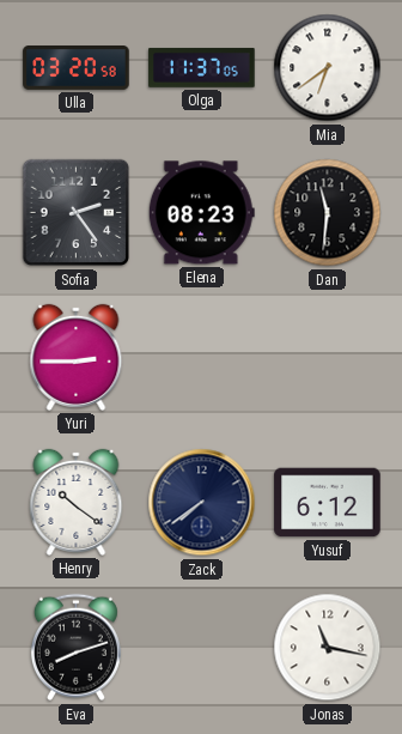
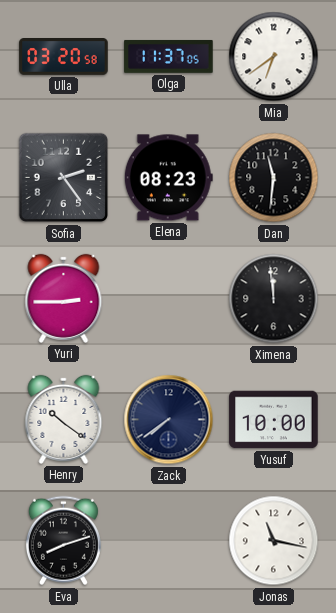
Ximena: none -> 11:59 (274, 299)
Yusuf: 6:12 -> 10:00 (274, 420)
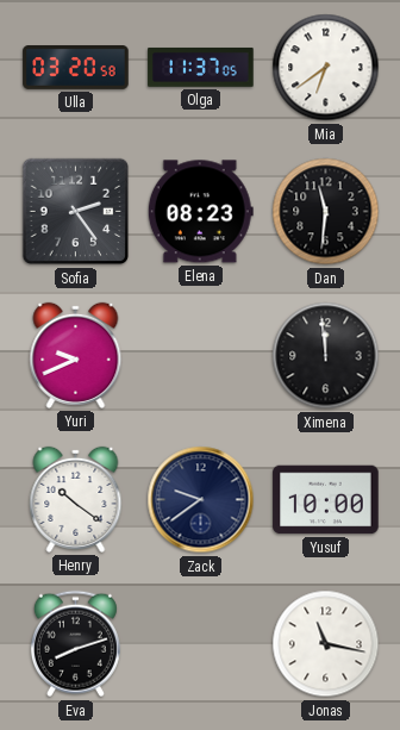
Yuri: 2:45 -> 9:41 (76, 355)
Zack: 7:39 -> 9:39 (201, 500)
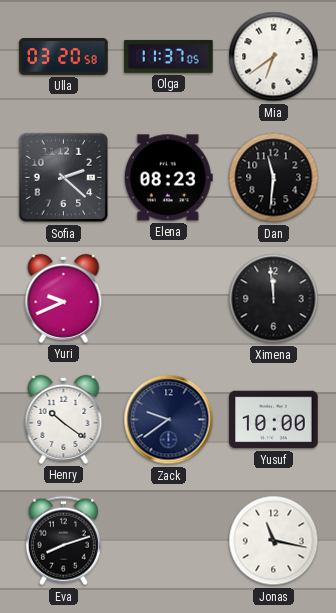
Sofia: 2:24 -> 2:22 (64, 178)
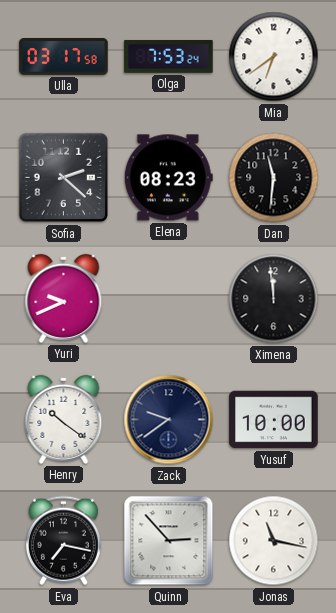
Ulla: 03:20 -> 03:17 (64, 57)
Olga: 11:37 -> 7:53 (169, 56)
Eva: 8:12 -> 7:17 (63, 541)
Quinn: none -> 2:53 (169, 541)
